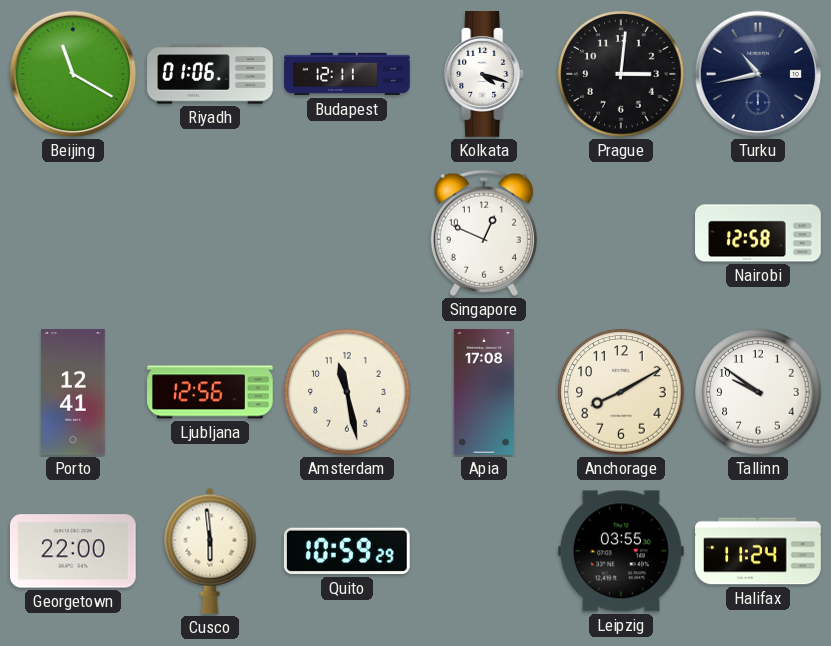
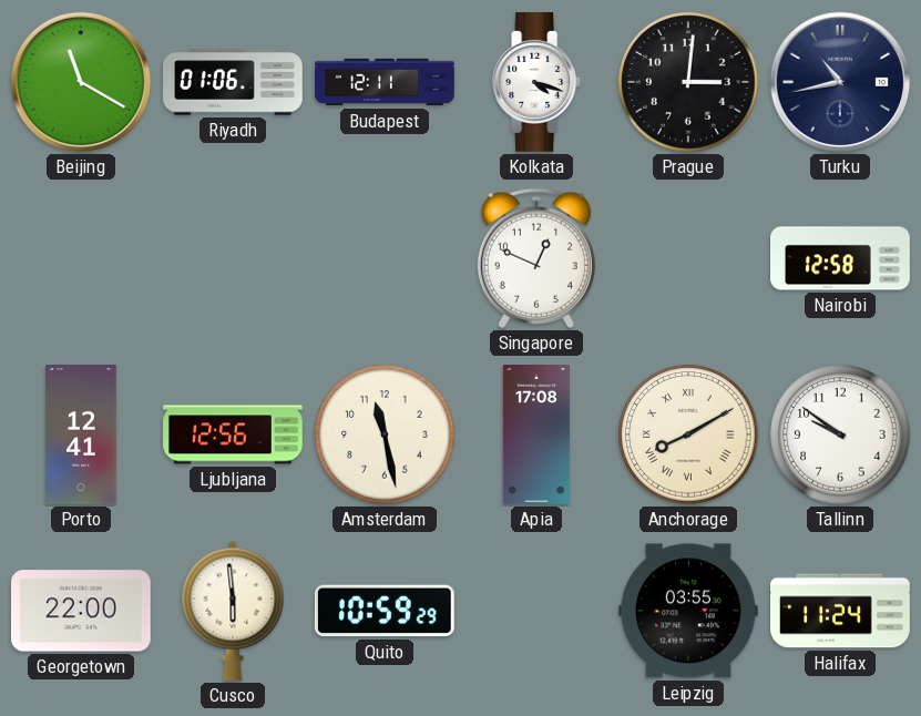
Anchorage numerals: Arabic -> Roman (688, 434)
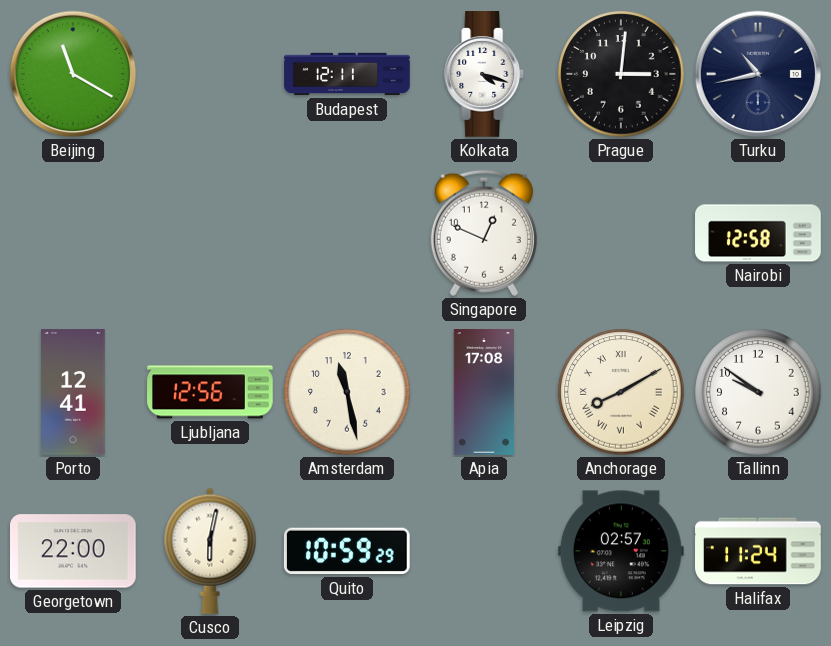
Riyadh: 01:06 -> none (233, 82)
Cusco: 5:59 -> 6:02 (210, 551)
Leipzig: 03:55 -> 02:57 (621, 551)
